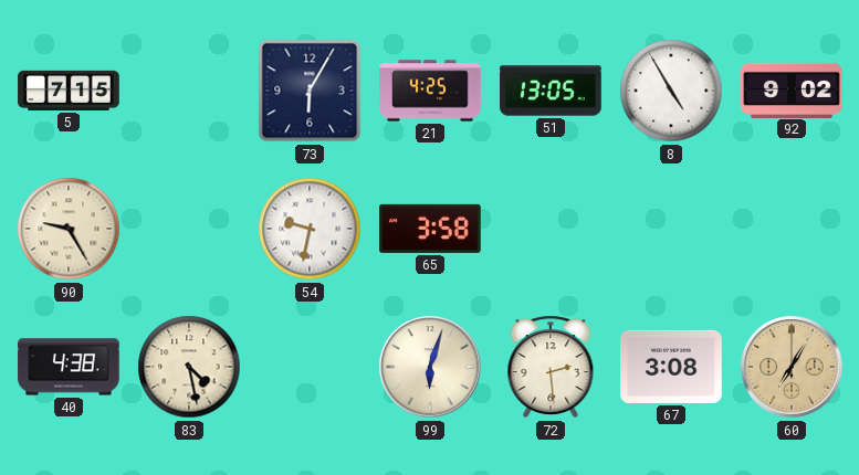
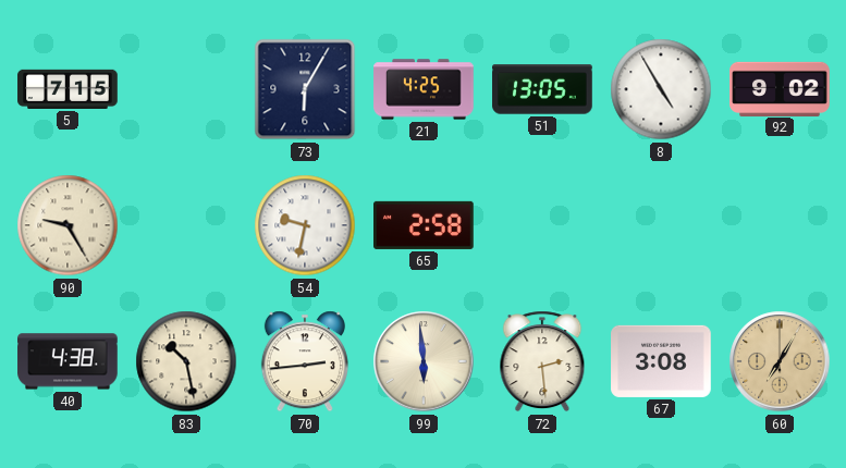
65: 3:58 -> 2:58 (425, 225)
83: 4:28 -> 10:28 (186, 361)
70: none -> 2:44 (305, 361)
99: 6:03 -> 5:59 (424, 361)
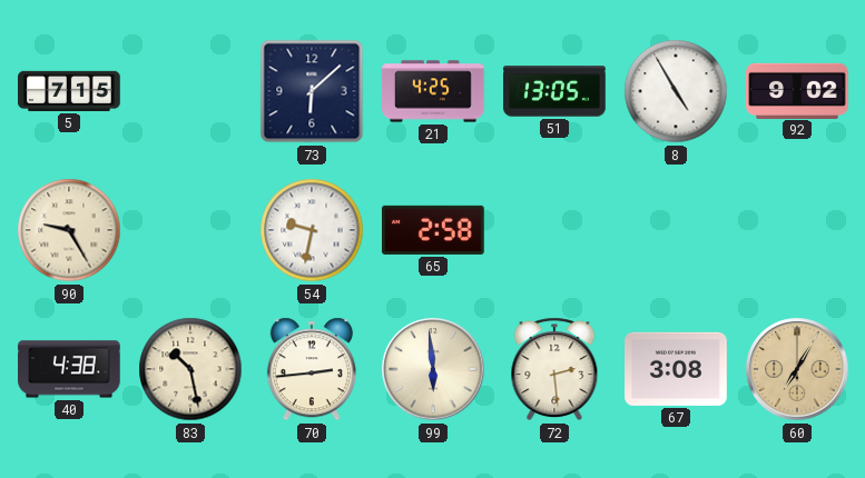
73: 6:05 -> 6:08 (312, 91)
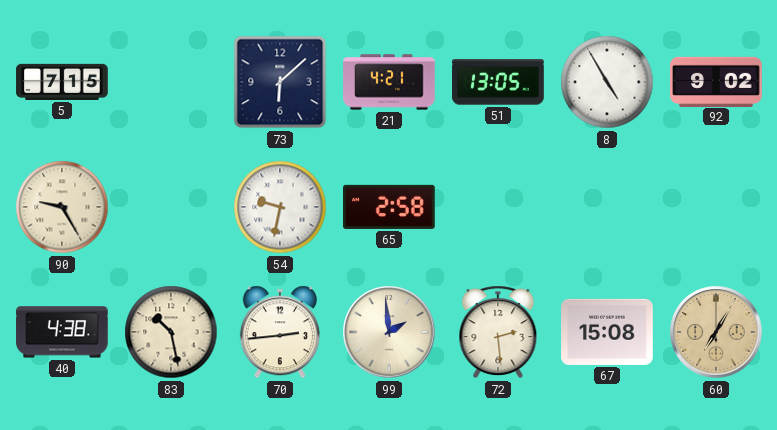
21: 4:25 -> 4:21 (389, 82)
99: 5:59 -> 1:59 (389, 332)
67: 3:08 -> 15:08 (607, 332)
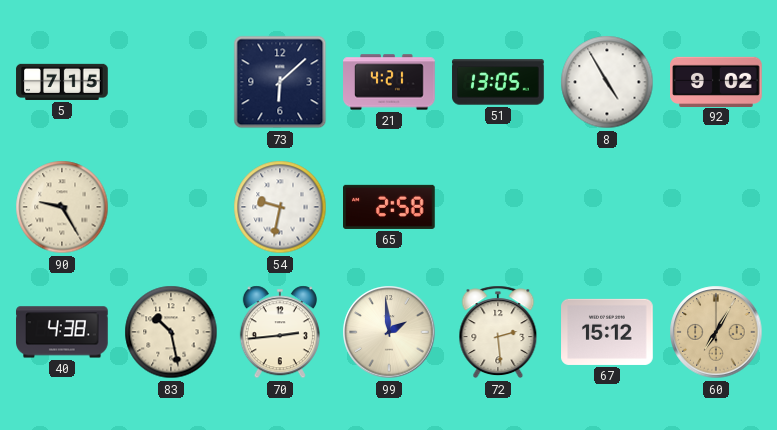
67: 15:08 -> 15:12 (607, 332)
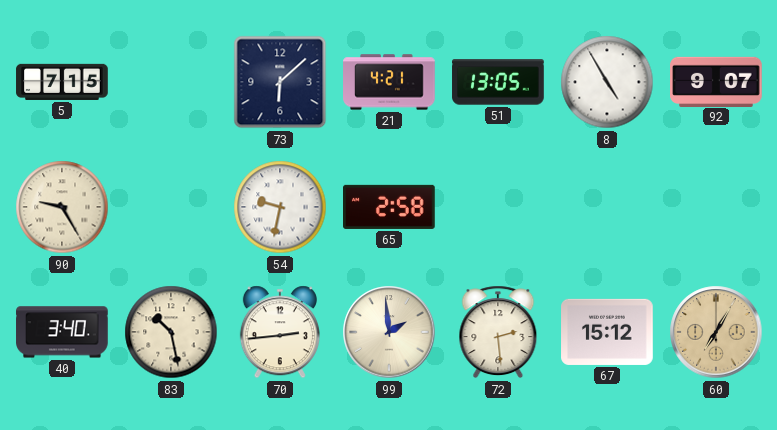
92: 9:02 -> 9:07 (716, 81)
40: 4:38 -> 3:40 (62, 332)
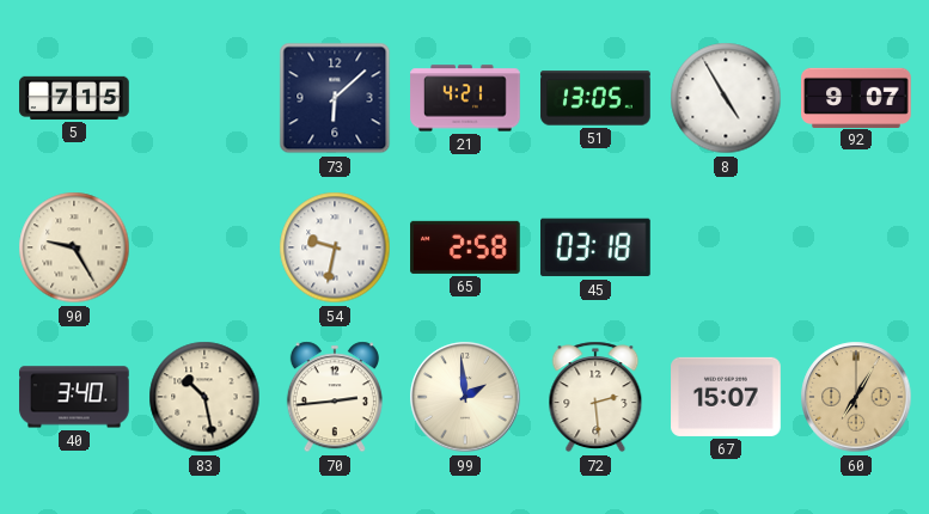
45: none -> 03:18 (597, 247)
67: 15:12 -> 15:07 (726, 397)
